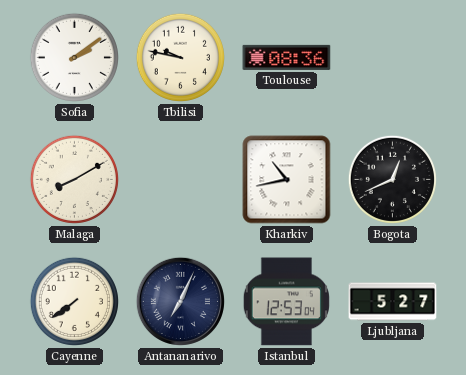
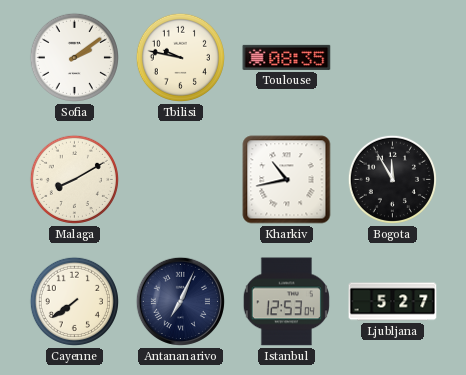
Toulouse: 08:36 -> 08:35 (287, 57)
Bogota: 12:41 -> 11:55 (392, 179)
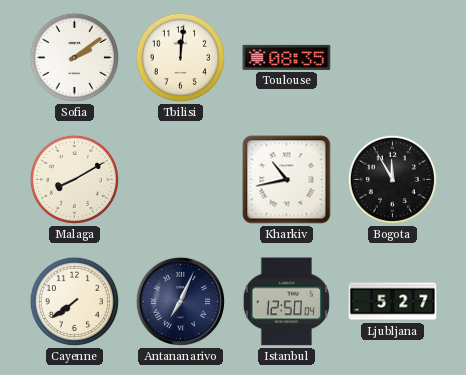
Tbilisi: 9:47 -> 12:01 (180, 57)
Istanbul: 12:53 -> 12:50 (286, 302)
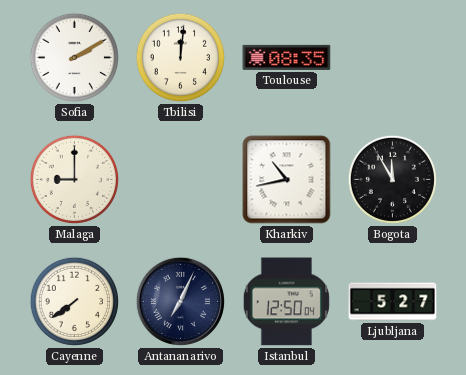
Sofia: 2:09 -> 2:10 (74, 57)
Malaga: 8:10 -> 9:00 (74, 179)
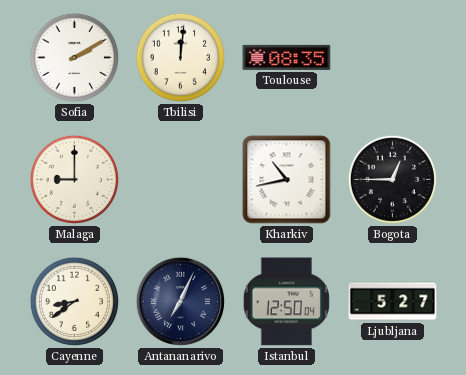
Bogota: 11:55 -> 12:45 (392, 179)
Cayenne: 7:39 -> 8:39 (74, 301)
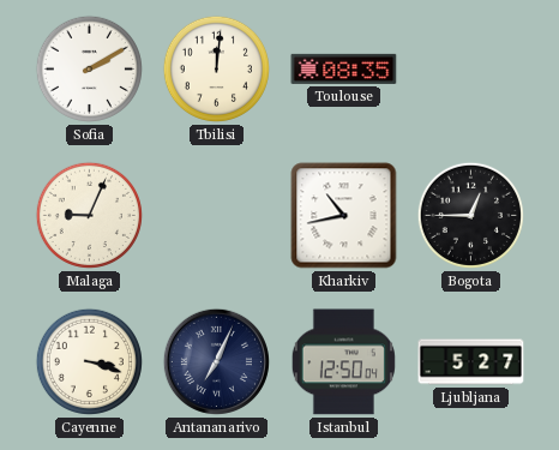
Malaga: 9:00 -> 9:04 (89, 215)
Cayenne: 8:39 -> 3:18 (89, 361)
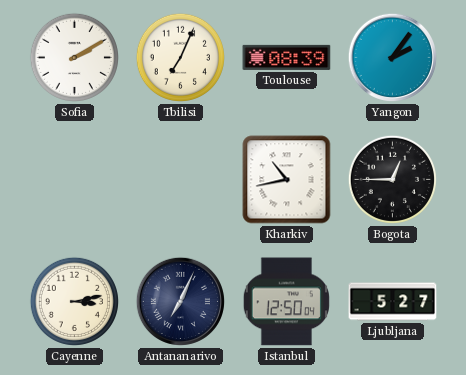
Tbilisi: 12:01 -> 7:04 (180, 57)
Toulouse: 08:35 -> 08:39 (287, 57)
Yangon: none -> 2:06 (392, 57)
Malaga: 9:04 -> none (89, 215)
Cayenne: 3:18 -> 3:13 (74, 301)
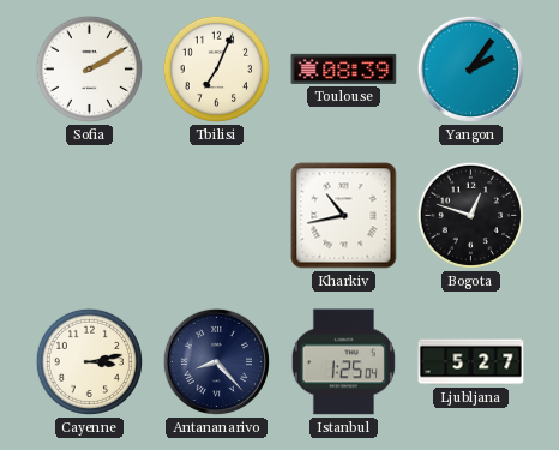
Bogota: 12:45 -> 12:48 (470, 215)
Antananarivo: 7:04 -> 8:23 (216, 361)
Istanbul: 12:50 -> 1:25 (343, 362)
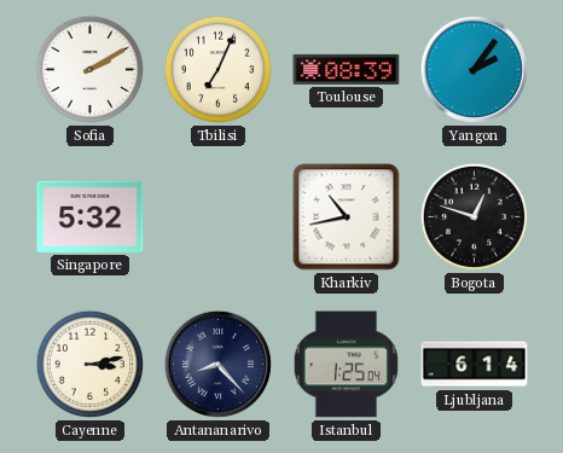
Singapore: none -> 5:32 (91, 216)
Ljubljana: 5:27 -> 6:14 (475, 365)
